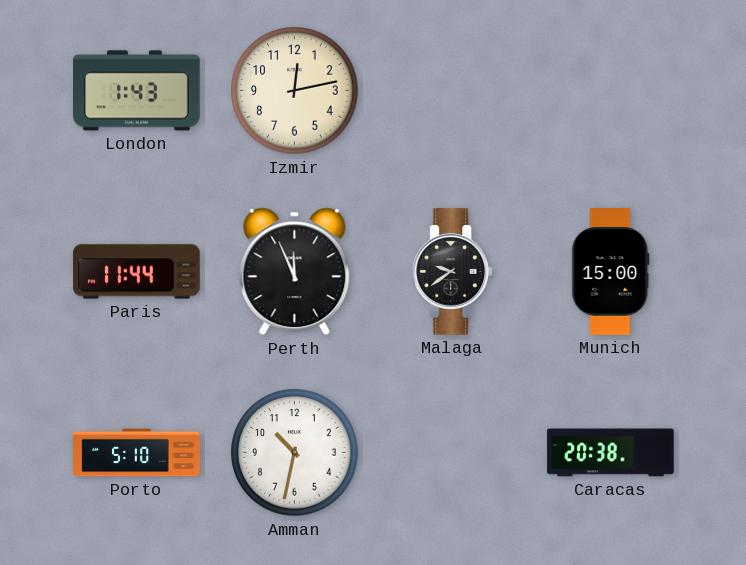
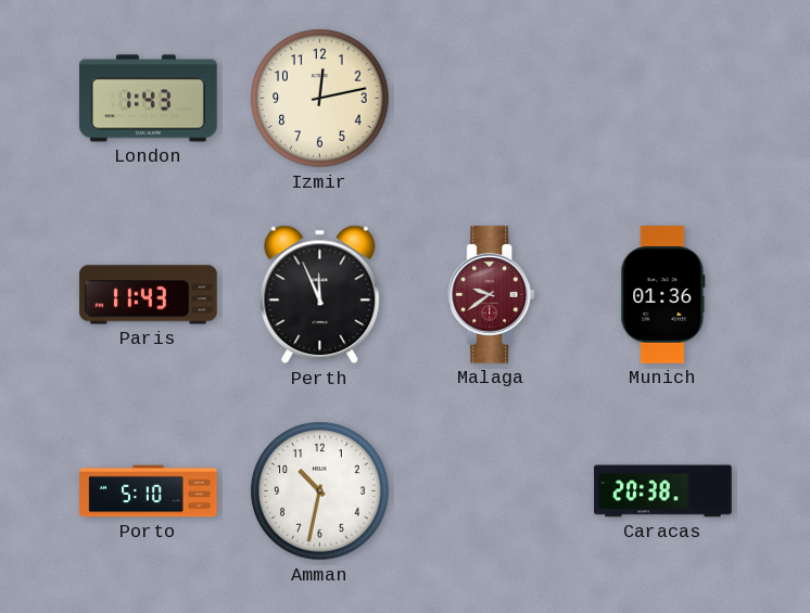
Paris: 11:44 -> 11:43 (149, 295)
Malaga dial: black -> burgundy (492, 295)
Munich: 15:00 -> 01:36 (663, 295)
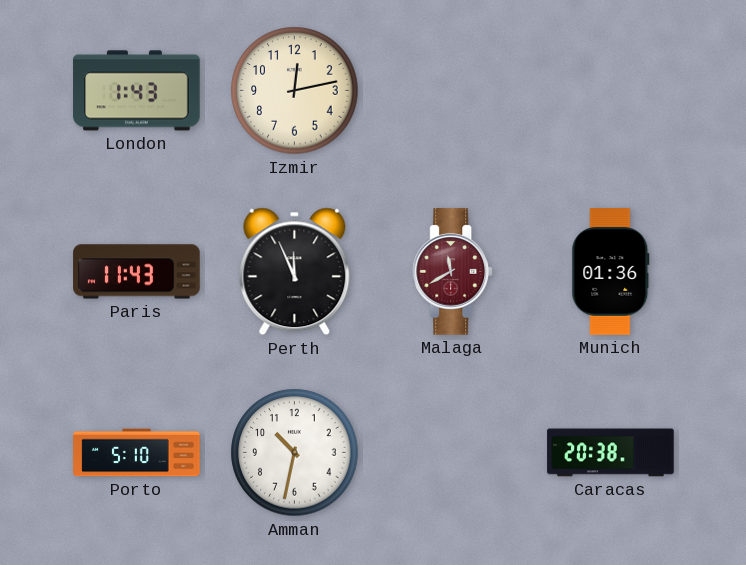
Malaga: 9:39 -> 11:40 (453, 272)
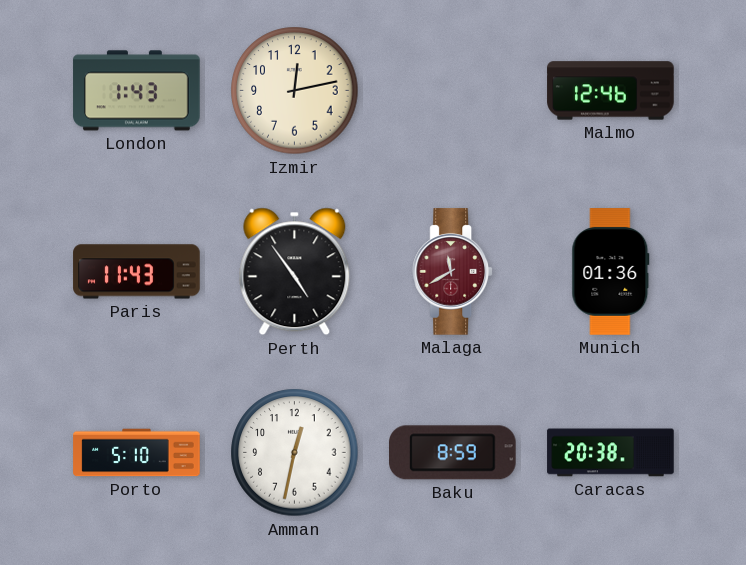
Malmo: none -> 12:46 (611, 91)
Perth: 11:56 -> 4:54 (295, 272)
Amman: 10:32 -> 12:32 (295, 453)
Baku: none -> 8:59 (453, 453)
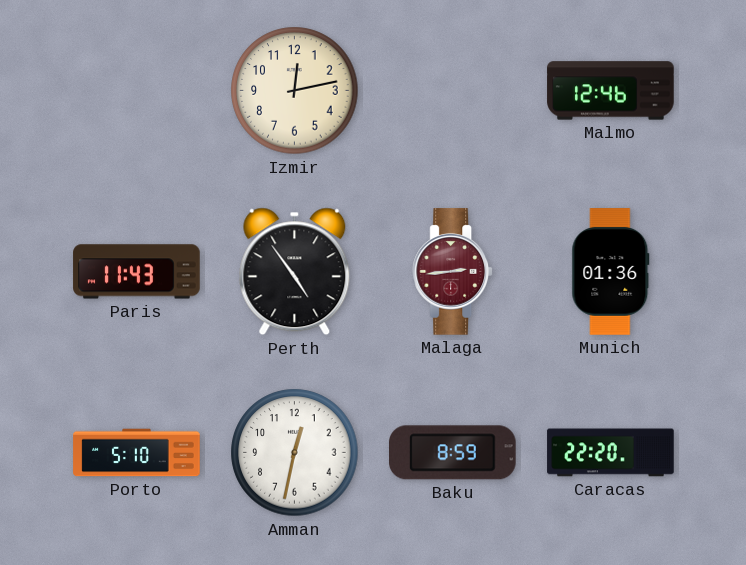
London: 1:43 -> none (137, 91)
Malaga: 11:40 -> 2:44 (453, 272)
Caracas: 20:38 -> 22:20 (611, 453)
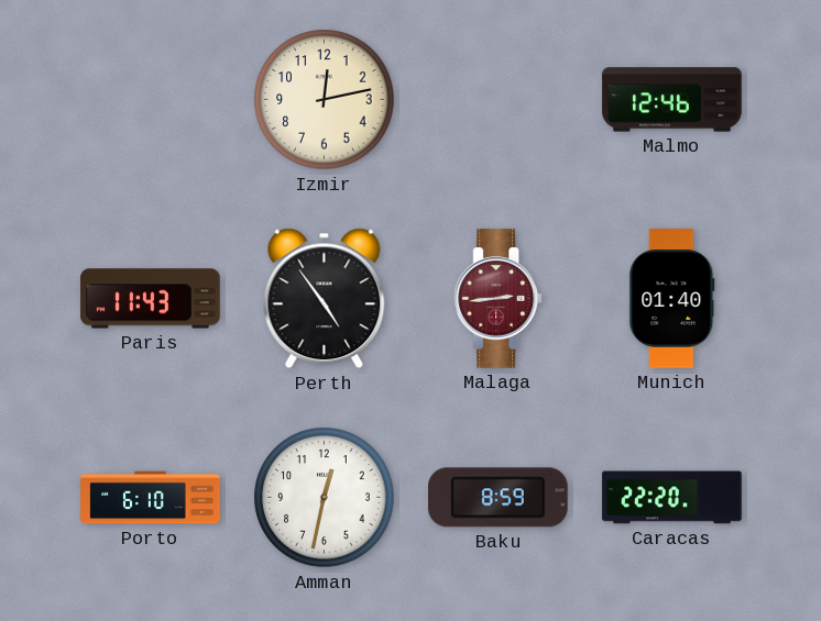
Munich: 01:36 -> 01:40 (672, 299)
Porto: 5:10 -> 6:10 (151, 498)
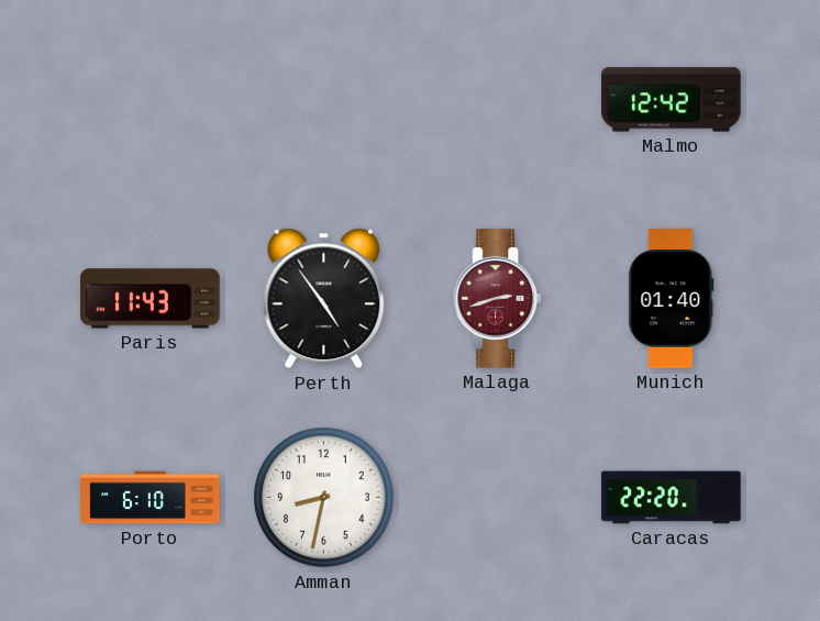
Izmir: 12:13 -> none (325, 100)
Malmo: 12:46 -> 12:42 (672, 100)
Malaga: 2:44 -> 2:42 (498, 299)
Amman: 12:32 -> 8:32 (324, 498)
Baku: 8:59 -> none (499, 498)
